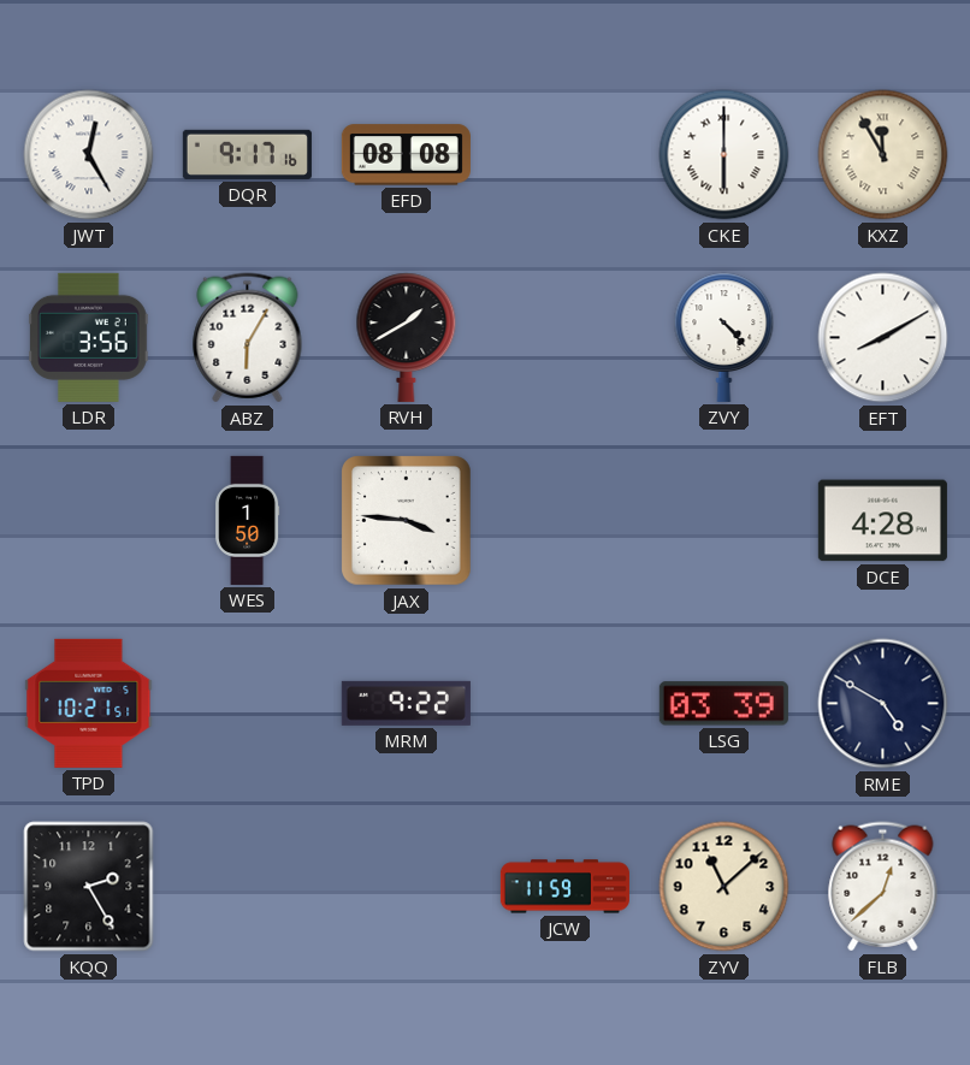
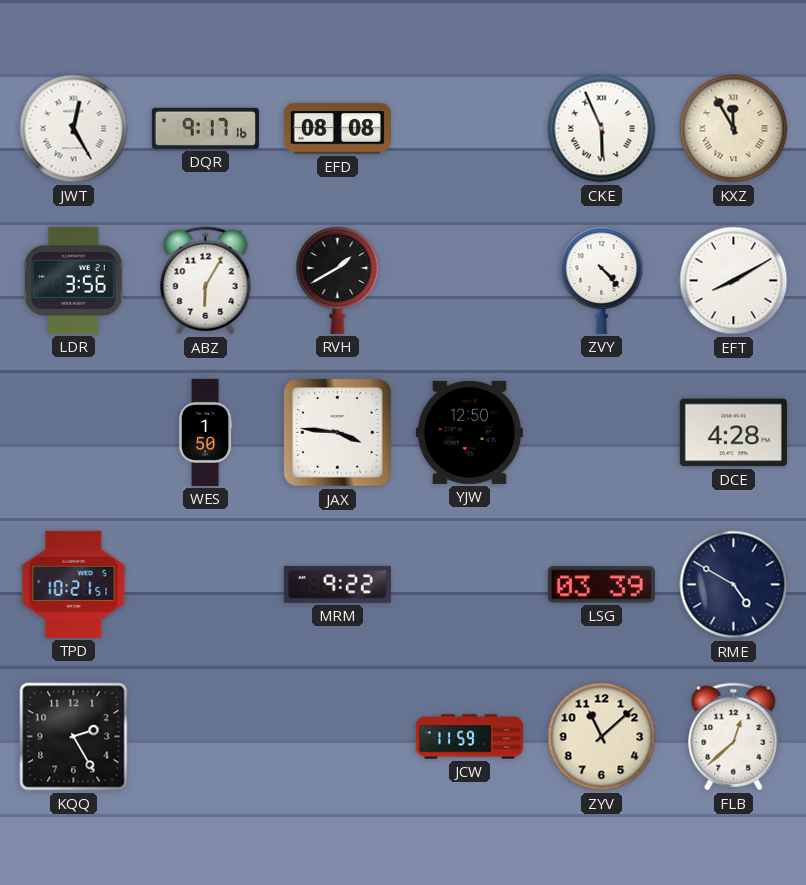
CKE: 6:00 -> 5:56 (602, 129)
YJW: none -> 12:50 (469, 432)
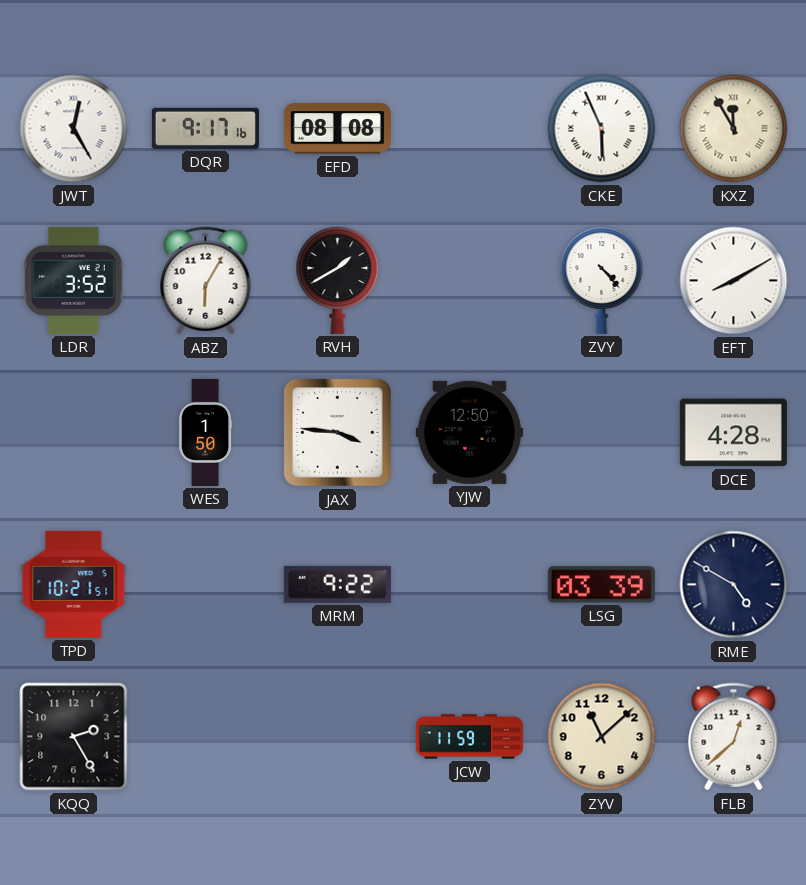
LDR: 3:56 -> 3:52 (74, 280)
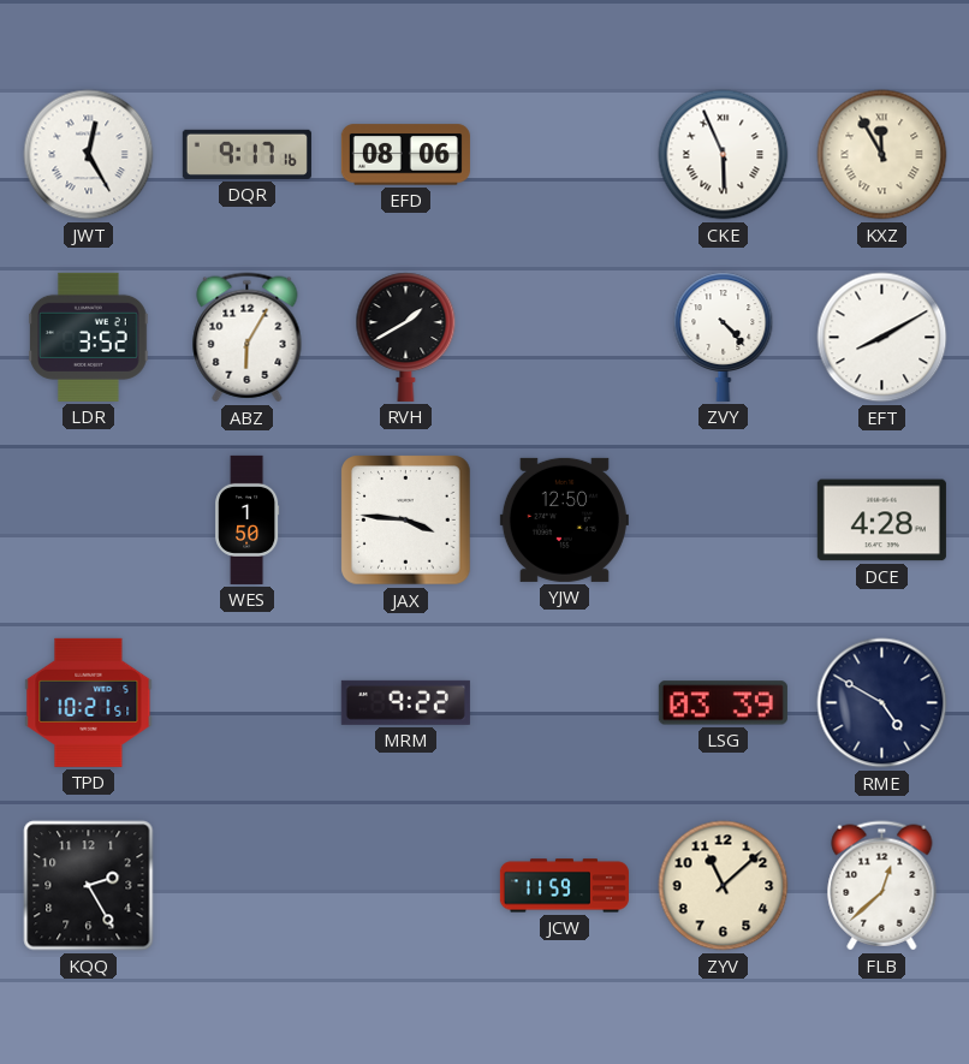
EFD: 08:08 -> 08:06 (405, 155)
